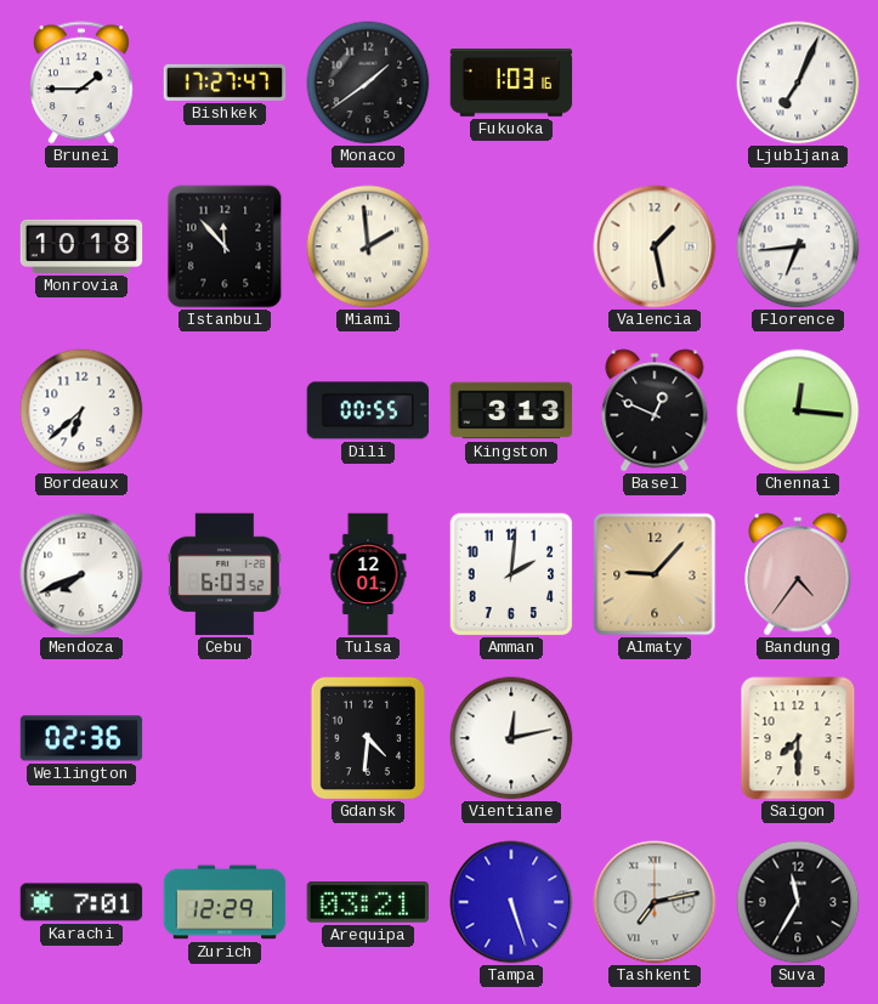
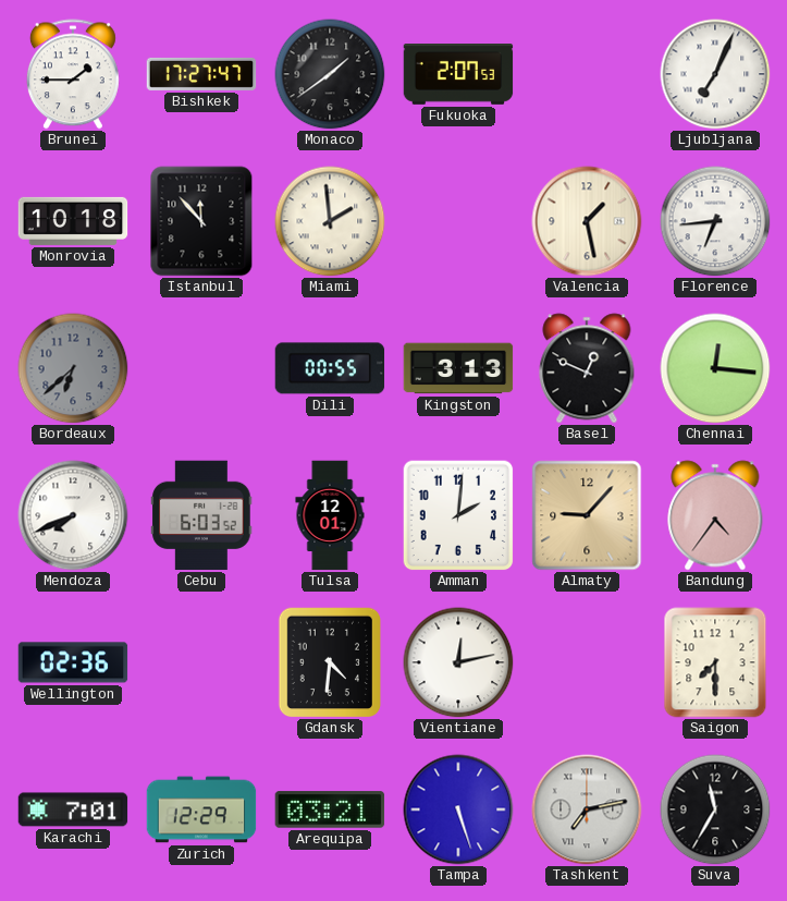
Fukuoka: 1:03 -> 2:07 (458, 75)
Bordeaux dial: white -> grey (73, 368)
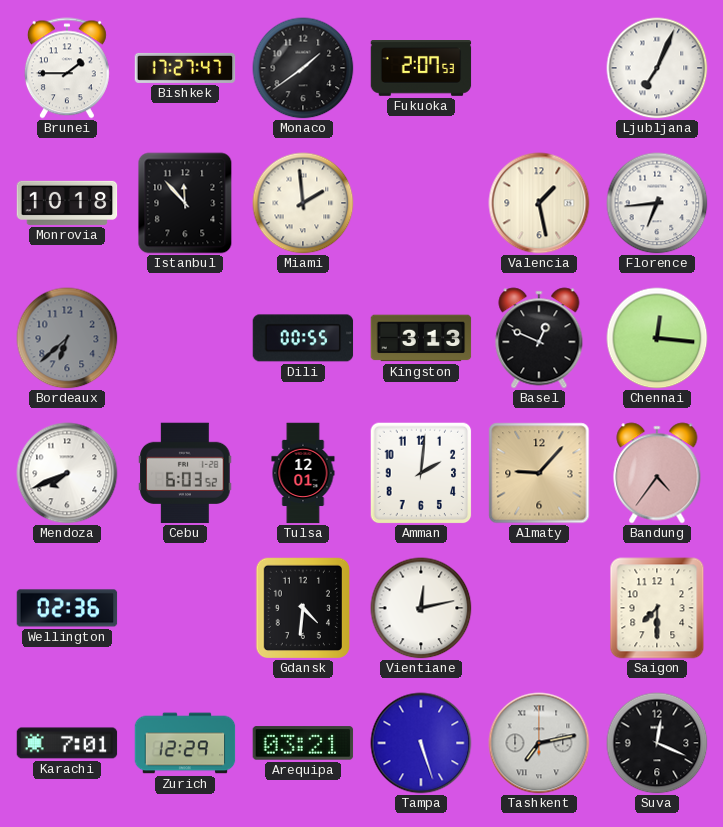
Suva: 11:35 -> 12:19 (657, 743)
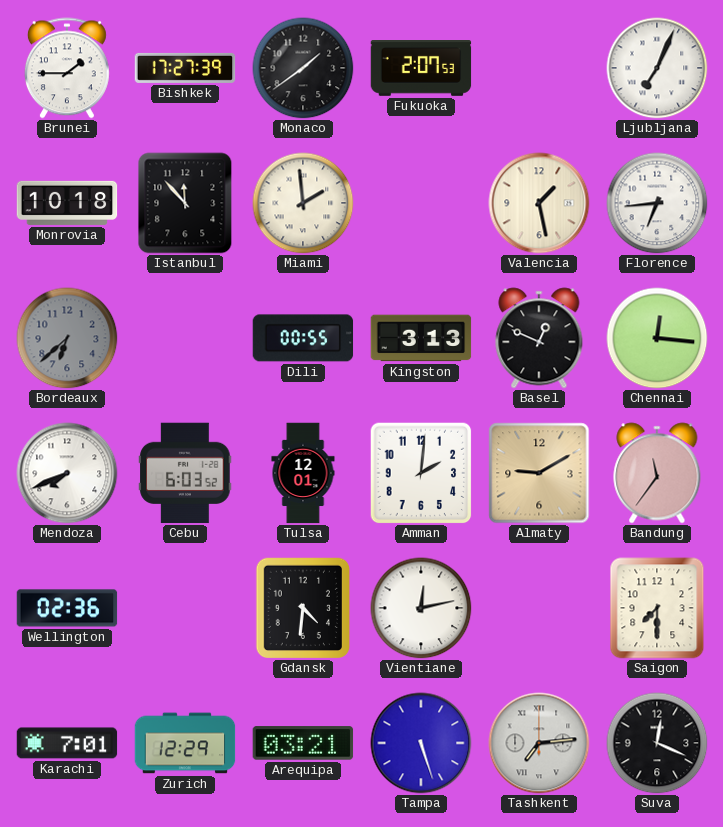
Bishkek: 17:27:47 -> 17:27:39 (185, 68)
Almaty: 9:07 -> 9:10 (539, 473)
Bandung: 4:36 -> 11:36 (657, 473)
Tashkent: 7:13 -> 7:14 (539, 743)
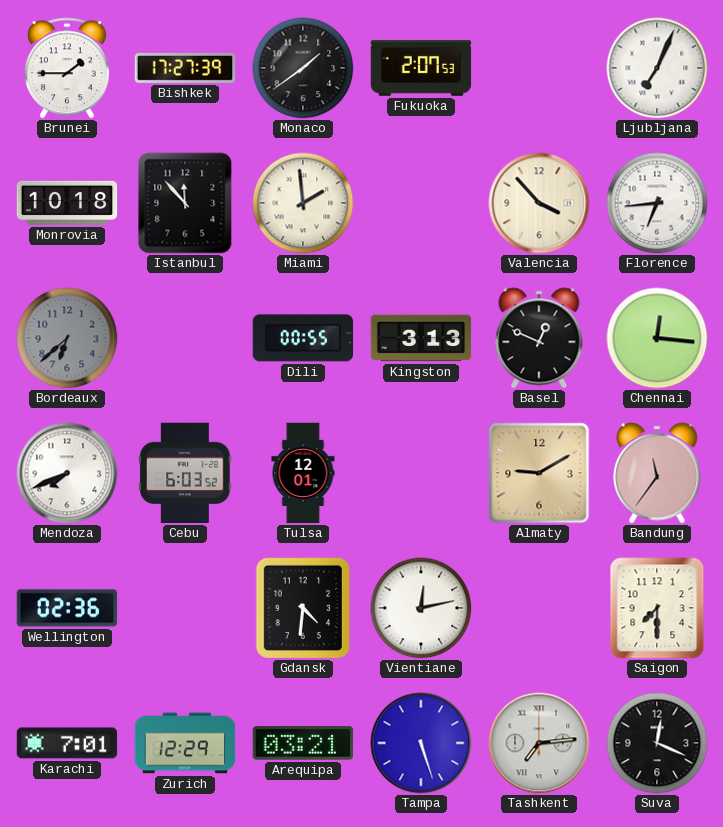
Valencia: 1:28 -> 3:53 (539, 203)
Amman: 2:01 -> none (421, 473)
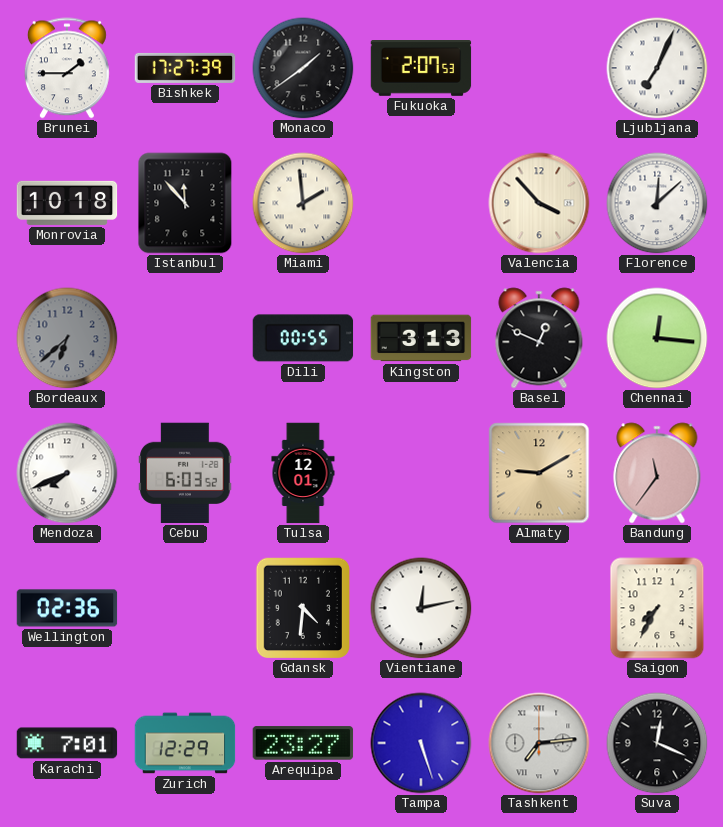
Florence: 6:44 -> 12:08 (657, 203)
Saigon: 7:30 -> 7:35 (657, 608)
Arequipa: 03:21 -> 23:27 (303, 743)
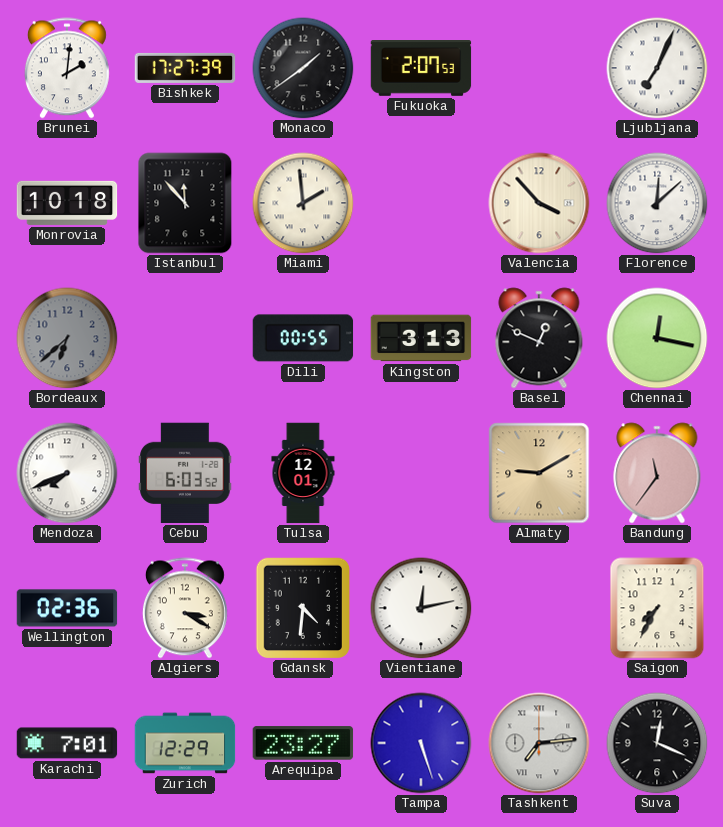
Brunei: 1:45 -> 2:01 (67, 68)
Chennai: 12:16 -> 12:17 (657, 338)
Algiers: none -> 3:20 (185, 608)
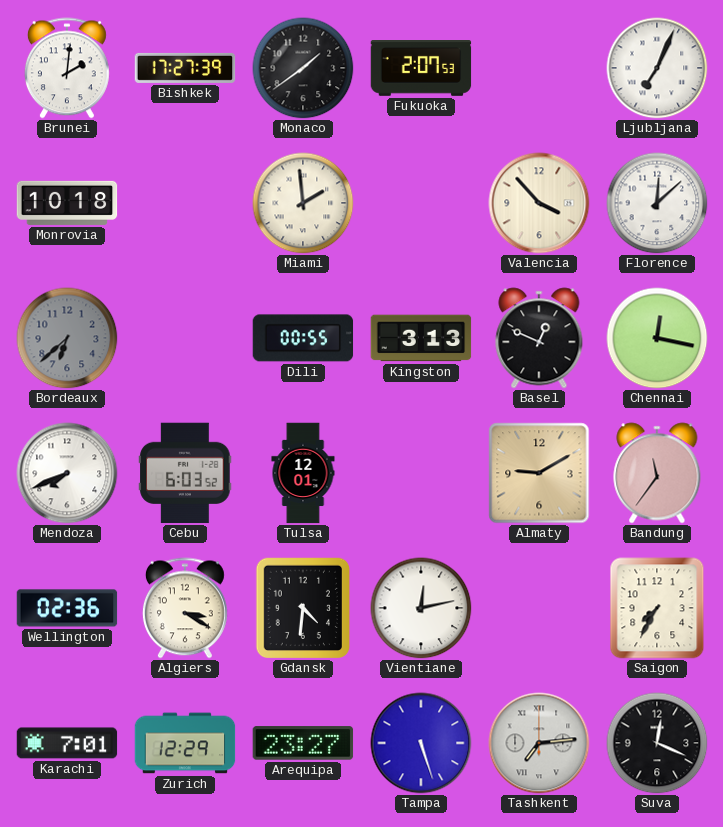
Istanbul: 11:53 -> none (185, 203)
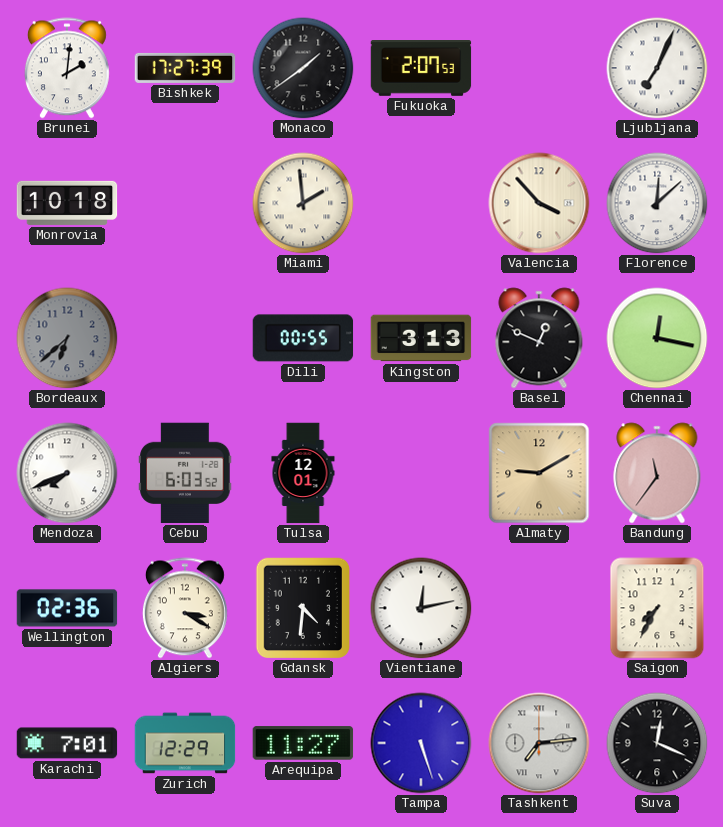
Arequipa: 23:27 -> 11:27 (303, 743)
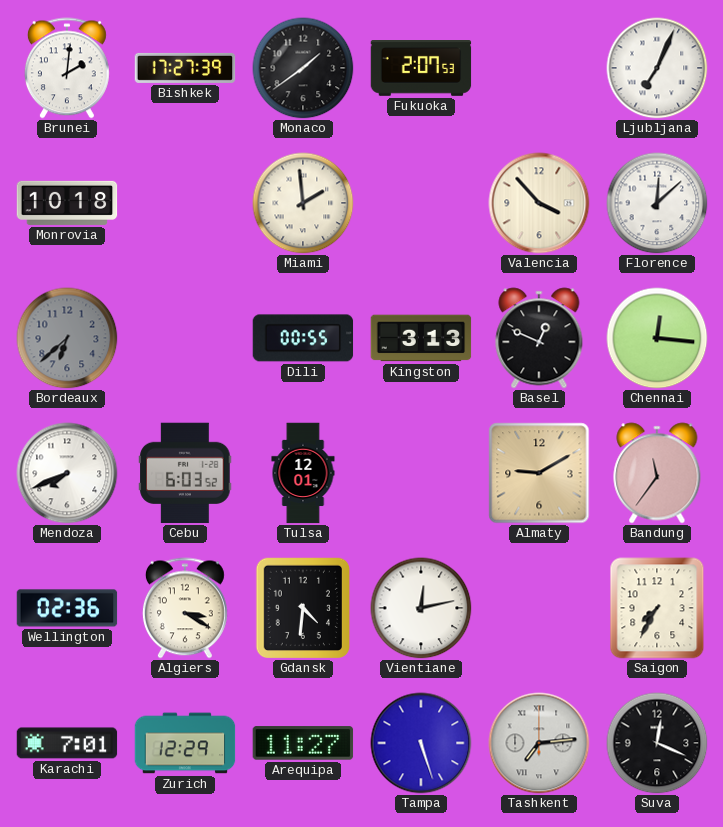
Chennai: 12:17 -> 12:16 (657, 338)
